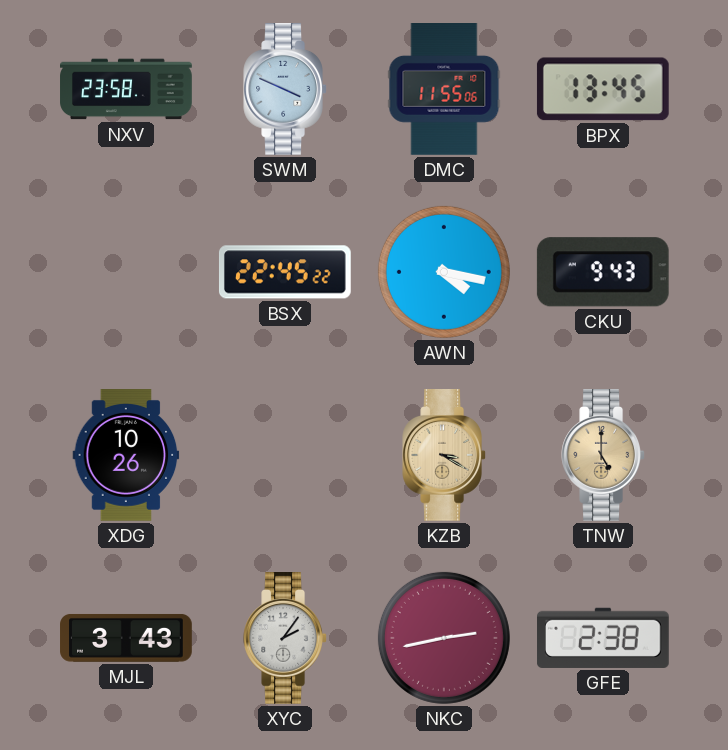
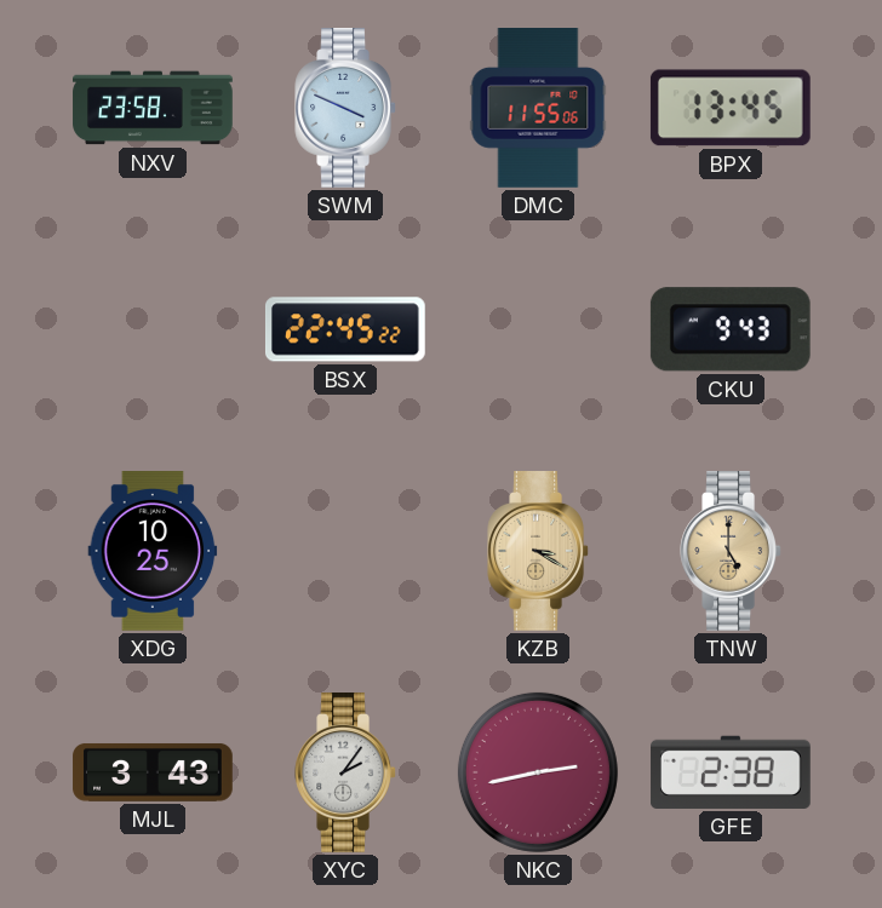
AWN: 4:17 -> none (444, 272)
XDG: 10:26 -> 10:25 (153, 552)
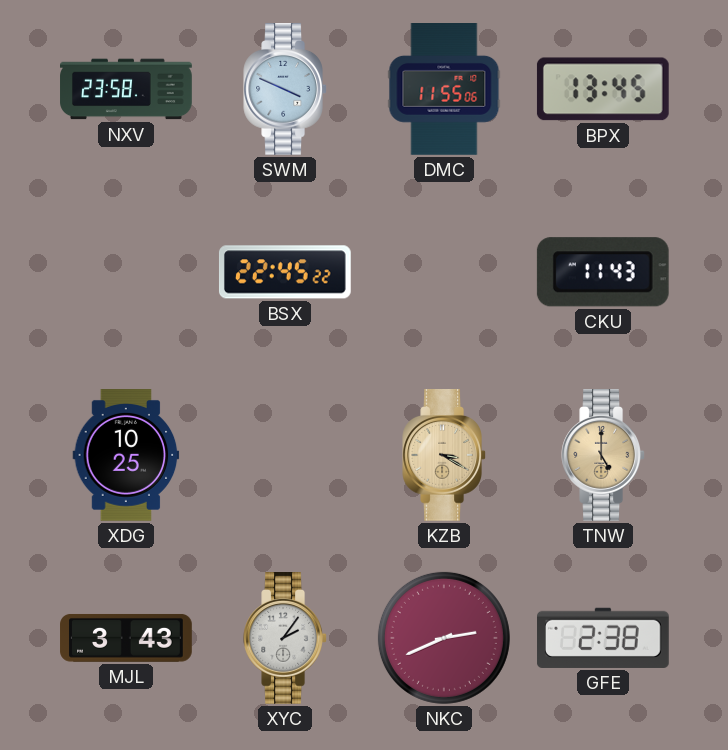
CKU: 9:43 -> 11:43 (603, 272)
NKC: 2:43 -> 2:41 (444, 638)
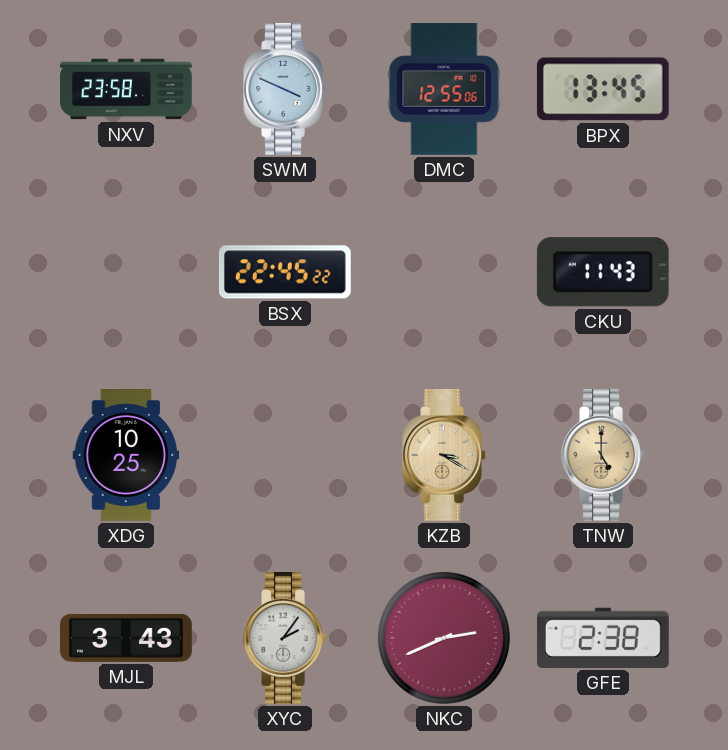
DMC: 11:55 -> 12:55 (444, 90)
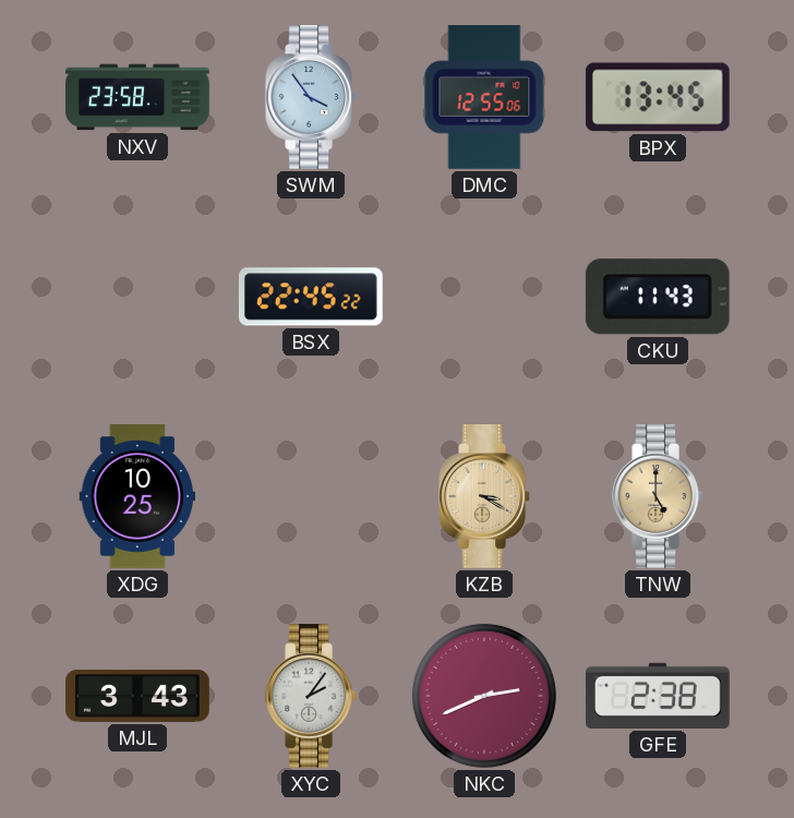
SWM: 3:49 -> 3:54 (311, 98)
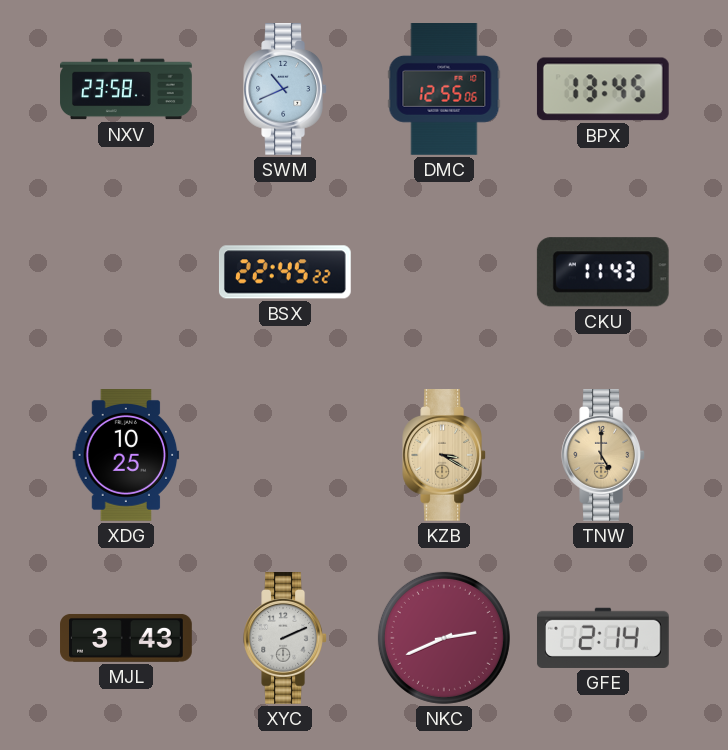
SWM: 3:54 -> 10:41 (285, 90)
XYC: 2:06 -> 2:11 (285, 639)
GFE: 2:38 -> 2:14 (604, 638)
